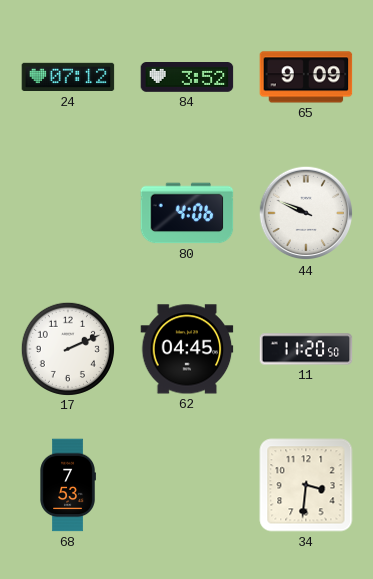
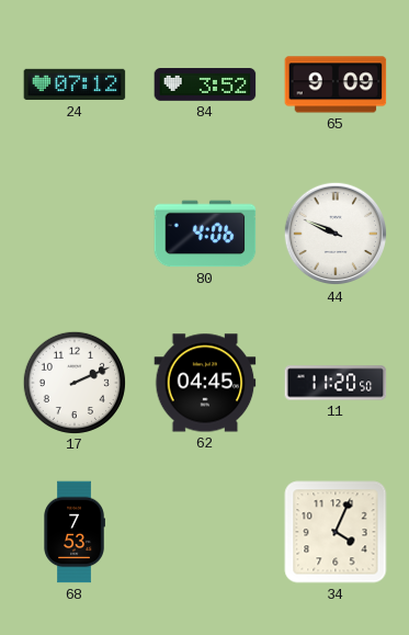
34: 3:31 -> 4:04 (336, 532)
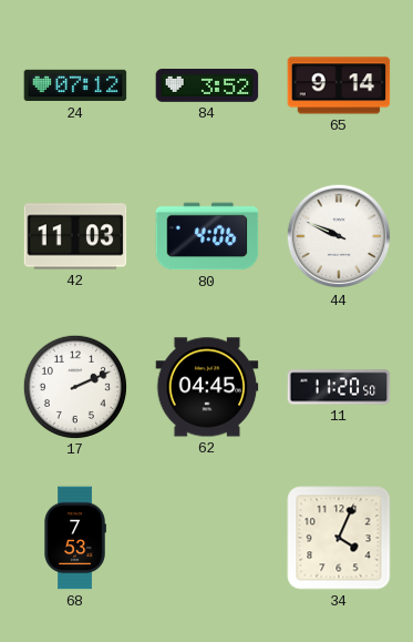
65: 9:09 -> 9:14 (339, 85)
42: none -> 11:03 (75, 236)
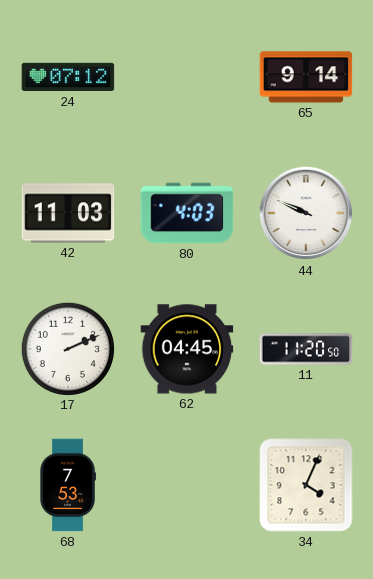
84: 3:52 -> none (207, 86)
80: 4:06 -> 4:03 (187, 213)
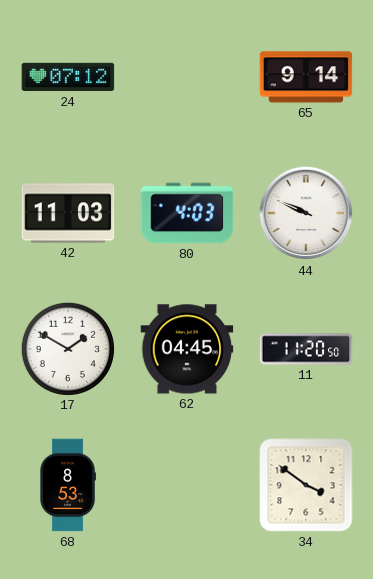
17: 2:11 -> 1:50 (67, 348)
68: 7:53 -> 8:53 (68, 485)
34: 4:04 -> 3:51 (306, 485)
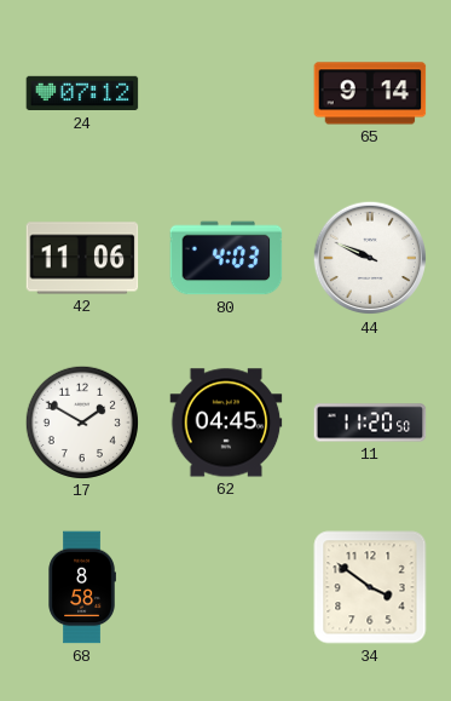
42: 11:03 -> 11:06 (82, 258)
68: 8:53 -> 8:58 (82, 587)
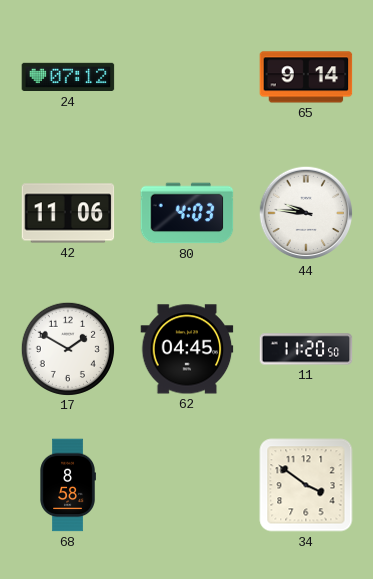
44: 9:49 -> 9:46 (306, 213)
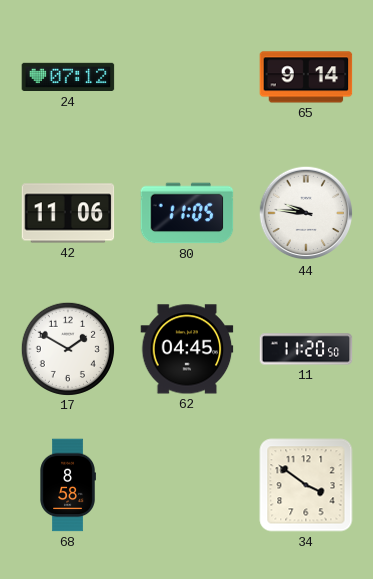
80: 4:03 -> 11:05 (187, 213)
